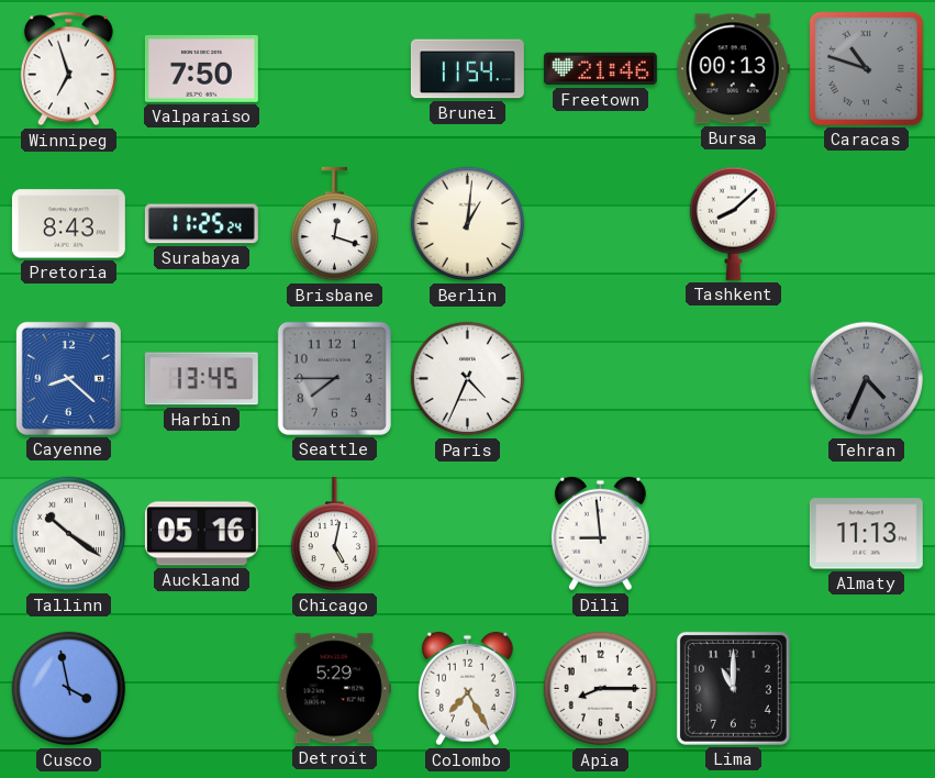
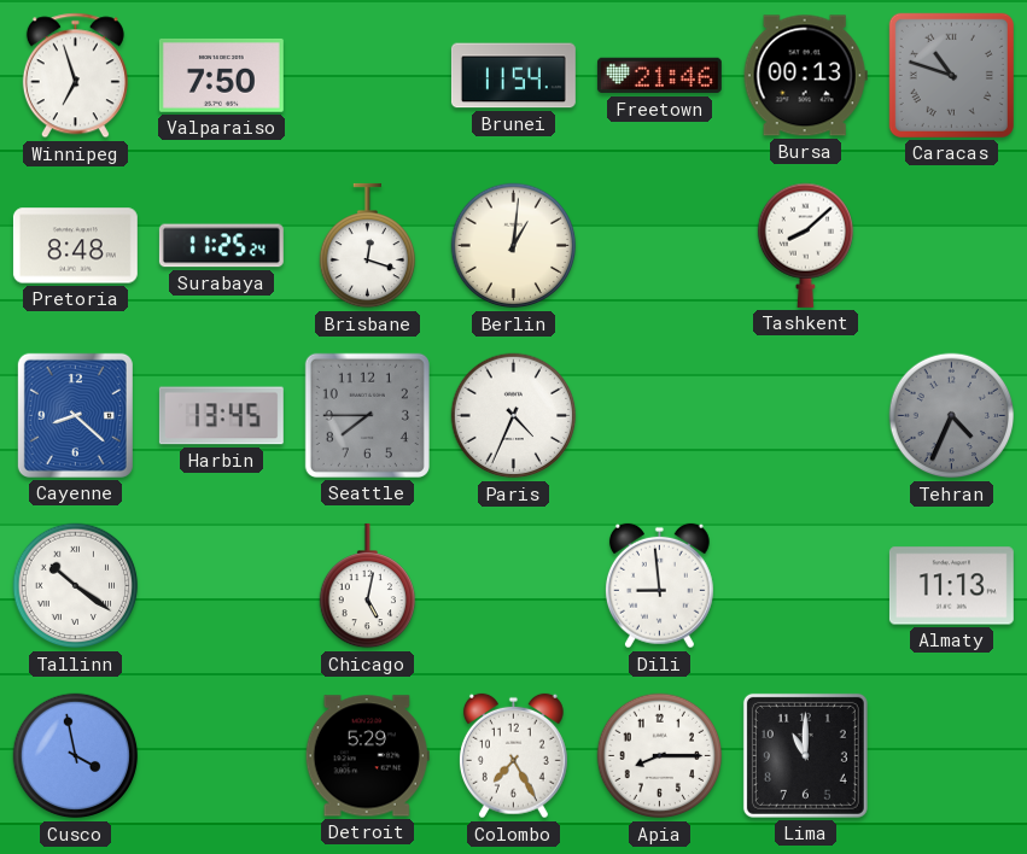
Pretoria: 8:43 -> 8:48 (75, 246)
Auckland: 05:16 -> none (201, 534)
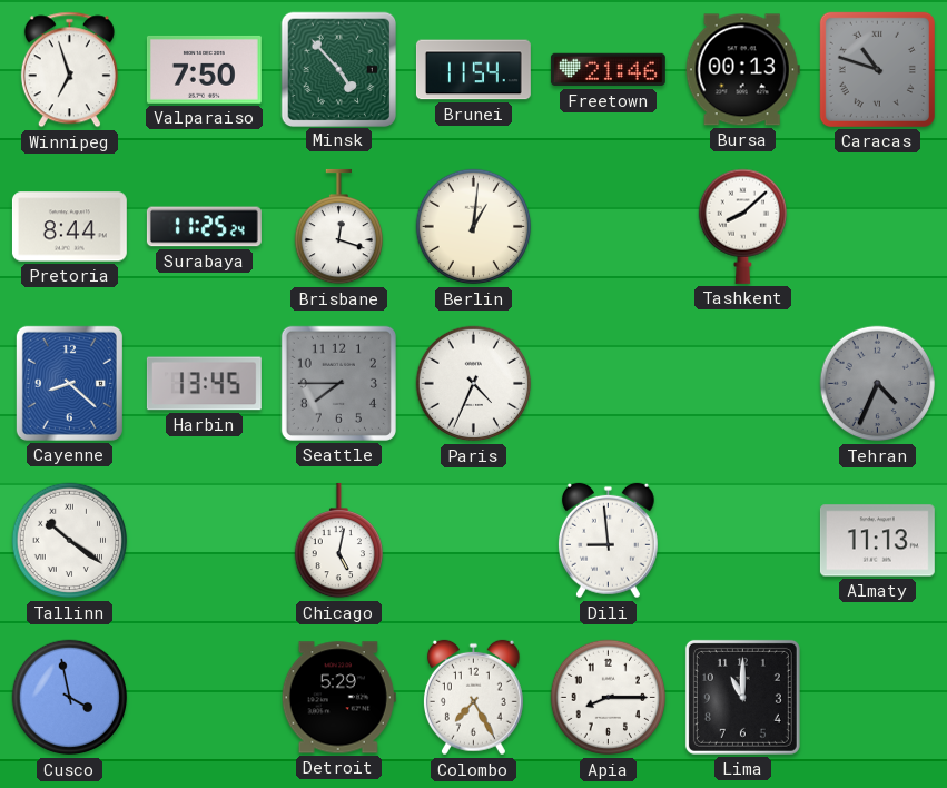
Minsk: none -> 4:53 (338, 69)
Pretoria: 8:48 -> 8:44 (69, 227)
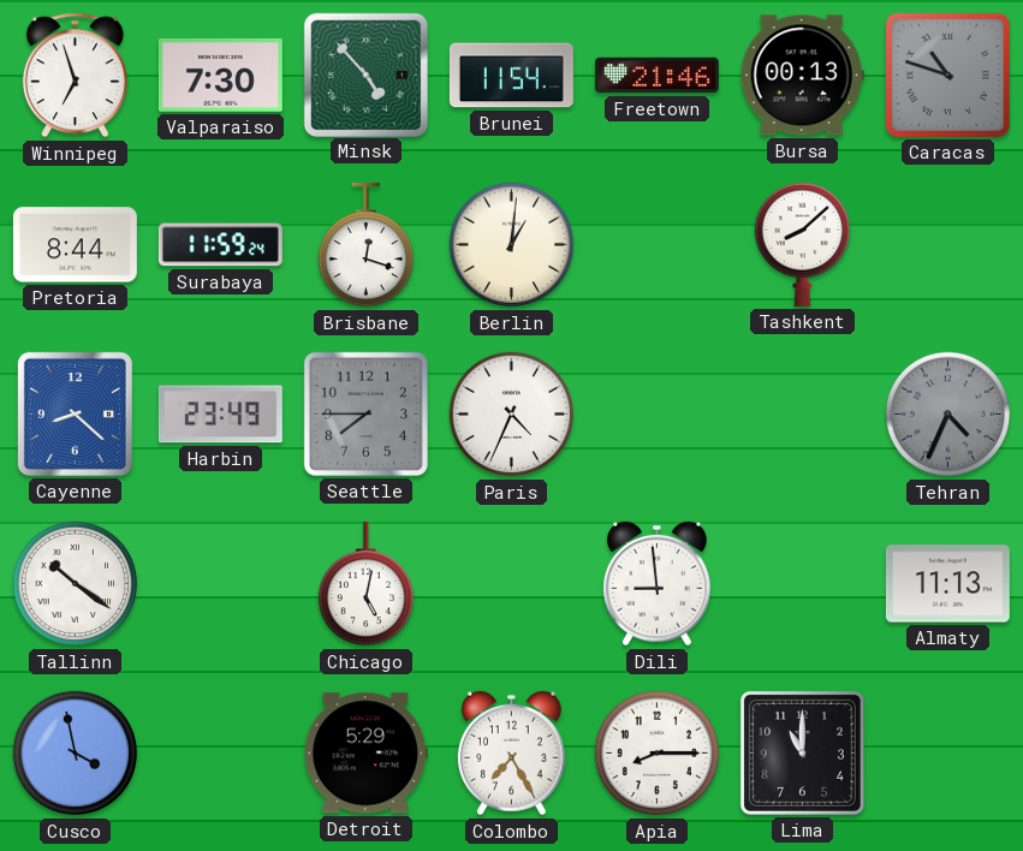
Valparaiso: 7:50 -> 7:30 (220, 75)
Surabaya: 11:25 -> 11:59 (220, 245)
Harbin: 13:45 -> 23:49 (220, 415)
